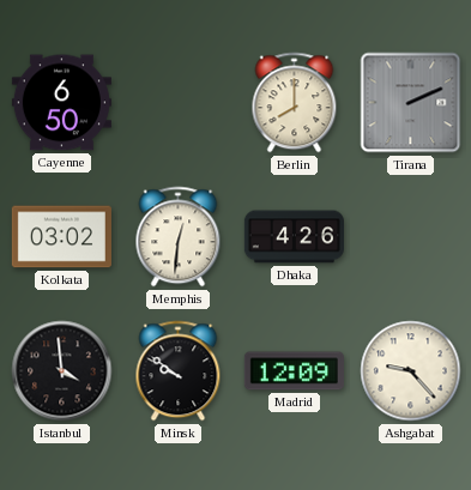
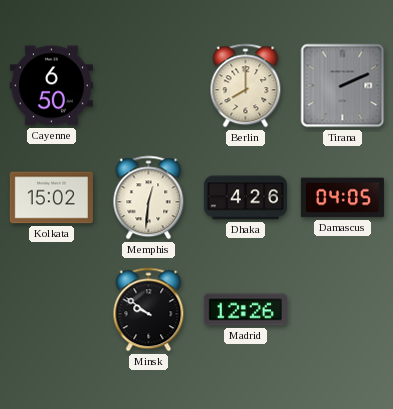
Kolkata: 03:02 -> 15:02 (51, 198)
Damascus: none -> 04:05 (342, 198)
Istanbul: 3:59 -> none (62, 371)
Madrid: 12:09 -> 12:26 (245, 310)
Ashgabat: 9:23 -> none (411, 371)
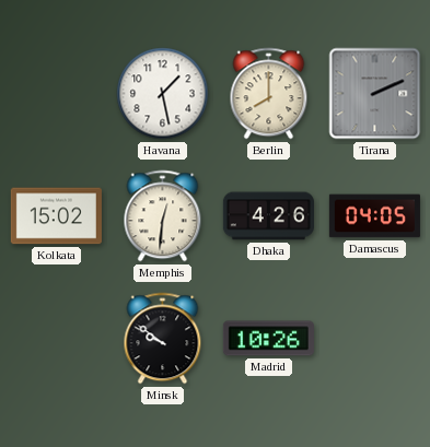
Cayenne: 6:50 -> none (51, 86)
Havana: none -> 1:28 (163, 94)
Madrid: 12:26 -> 10:26 (268, 339)
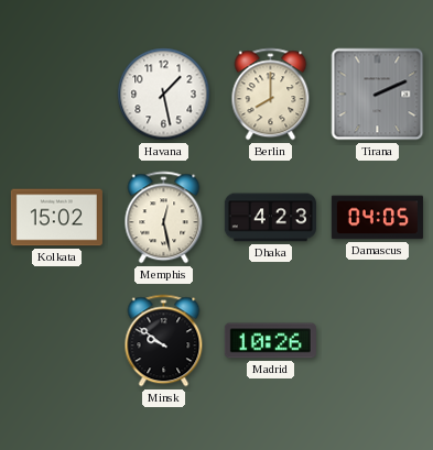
Memphis: 12:31 -> 12:28 (164, 218)
Dhaka: 4:26 -> 4:23 (270, 218)
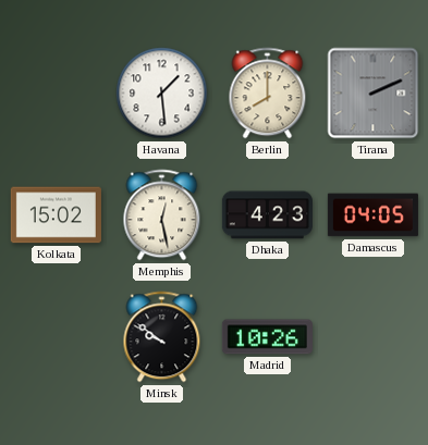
Havana: 1:28 -> 1:29 (162, 94)
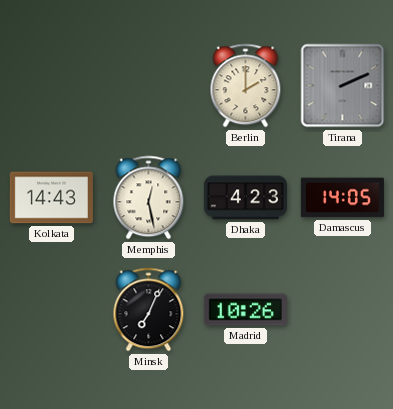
Havana: 1:29 -> none (162, 94)
Berlin: 8:00 -> 2:00 (246, 86)
Kolkata: 15:02 -> 14:43 (51, 198)
Damascus: 04:05 -> 14:05 (342, 198)
Minsk: 9:51 -> 7:04 (149, 310)
